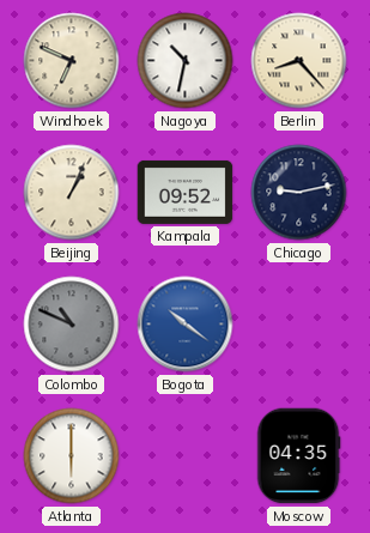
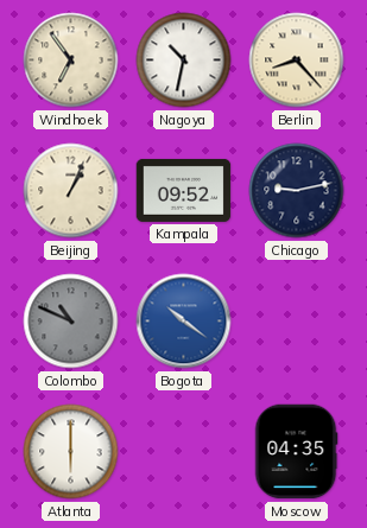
Windhoek: 6:49 -> 6:54 (71, 61)
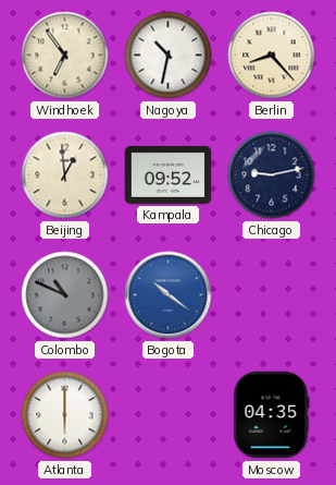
Beijing: 1:04 -> 12:59 (65, 175)
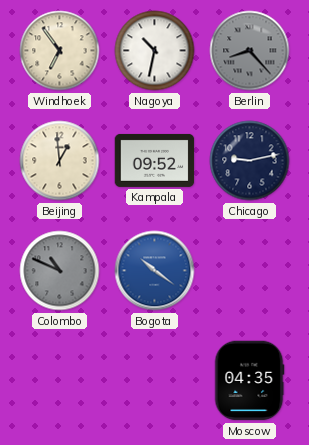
Berlin dial: cream -> grey (250, 51)
Atlanta: 6:00 -> none (65, 415)
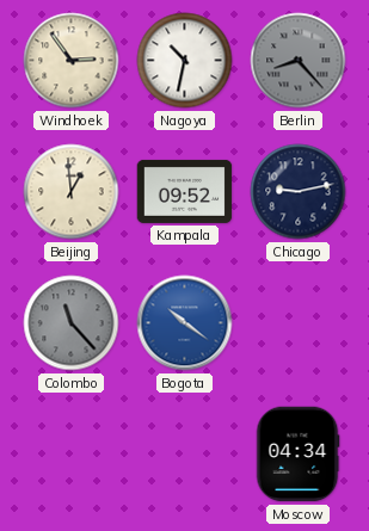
Windhoek: 6:54 -> 2:54 (72, 61)
Colombo: 10:49 -> 11:23 (72, 323)
Moscow: 04:35 -> 04:34 (297, 455)
